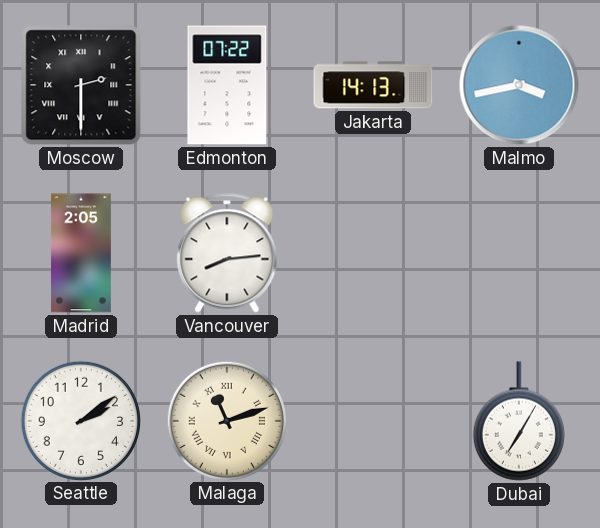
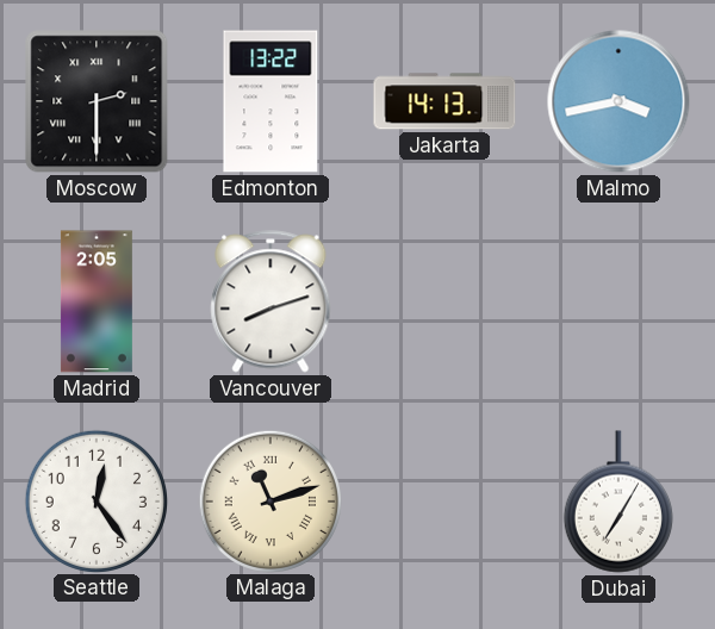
Edmonton: 07:22 -> 13:22 (271, 101)
Vancouver: 8:14 -> 8:12 (271, 301)
Seattle: 2:09 -> 12:24 (95, 500)
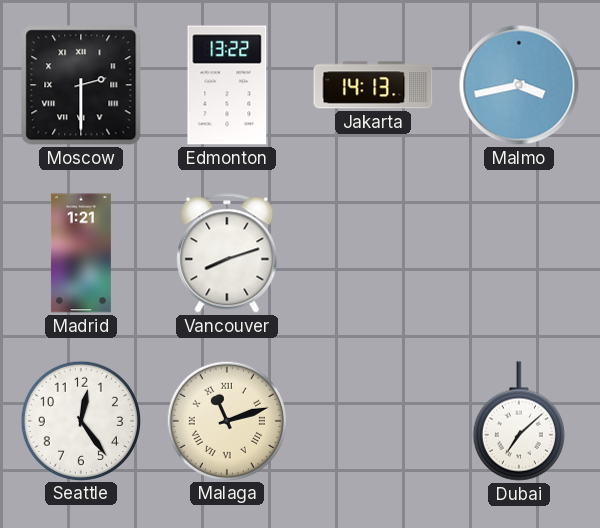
Madrid: 2:05 -> 1:21 (81, 253)
Dubai: 7:05 -> 7:08 (519, 421)
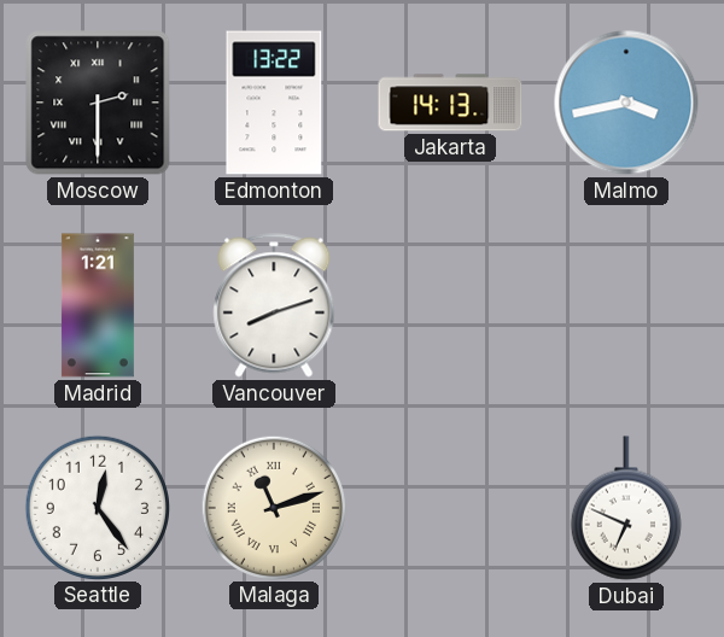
Dubai: 7:08 -> 6:49 (626, 508)
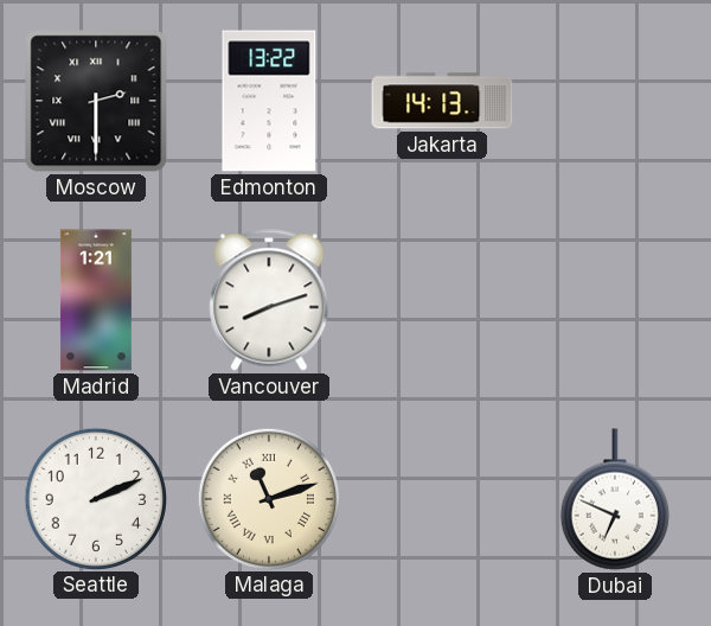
Malmo: 3:43 -> none (626, 103)
Seattle: 12:24 -> 2:11 (95, 498)
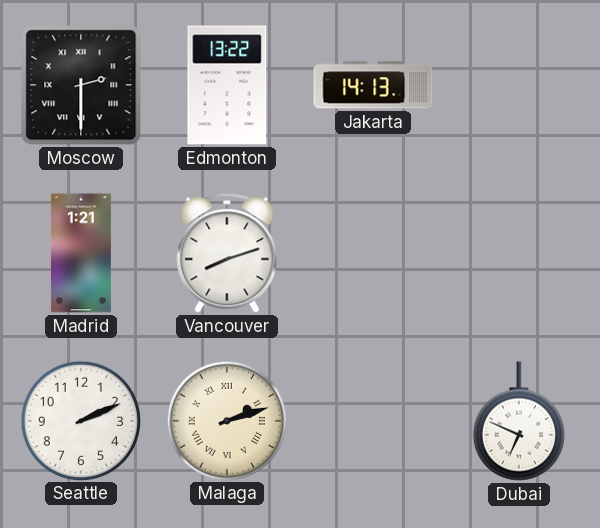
Malaga: 11:12 -> 2:12 (226, 420)
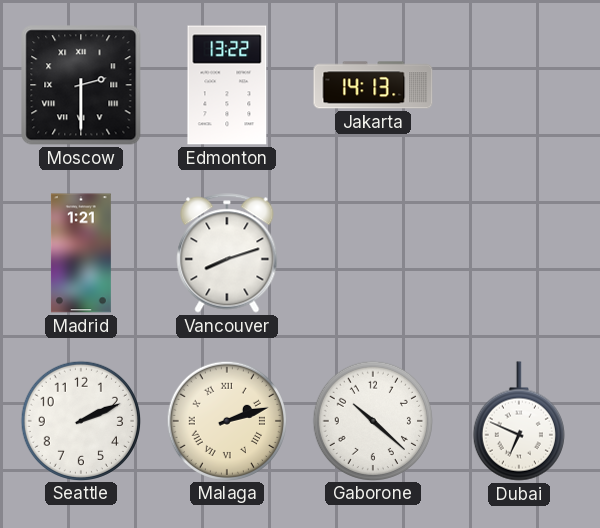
Gaborone: none -> 10:22 (372, 420)
